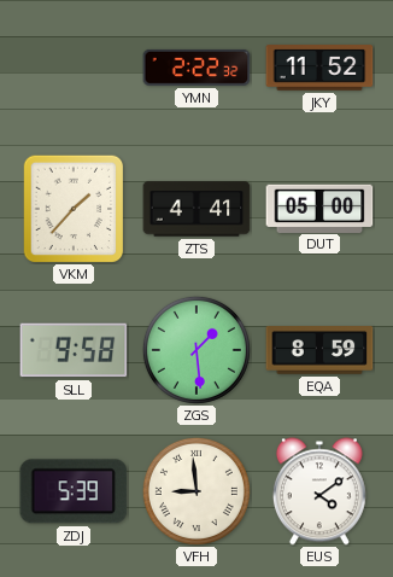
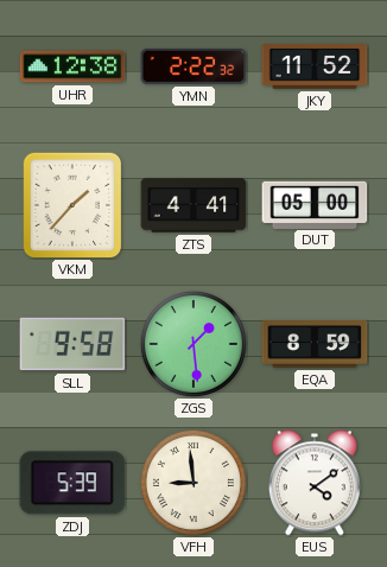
UHR: none -> 12:38 (72, 66)
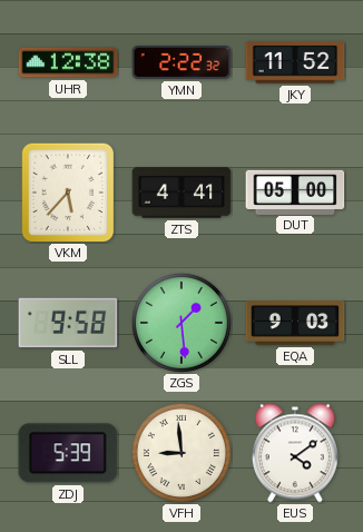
VKM: 1:37 -> 5:37 (68, 193)
EQA: 8:59 -> 9:03 (295, 323)
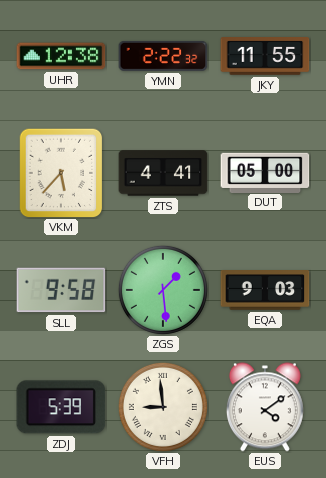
JKY: 11:52 -> 11:55 (265, 56)
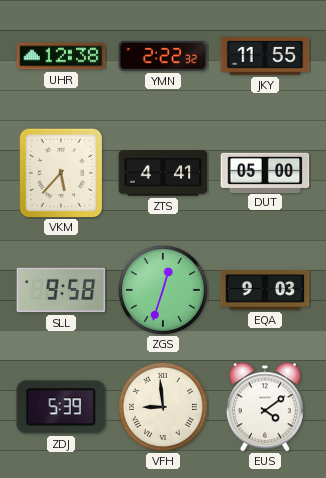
ZGS: 1:29 -> 12:33 (163, 290)
